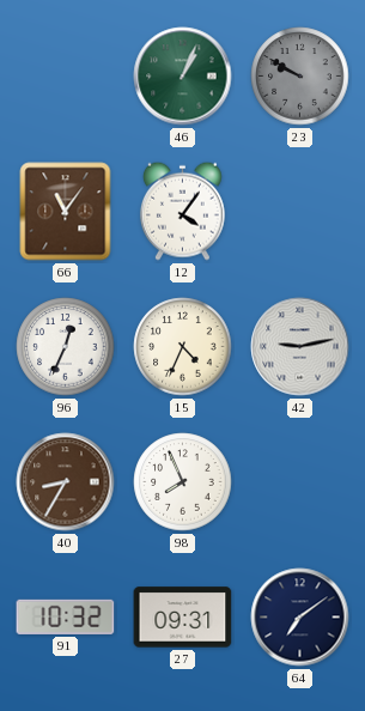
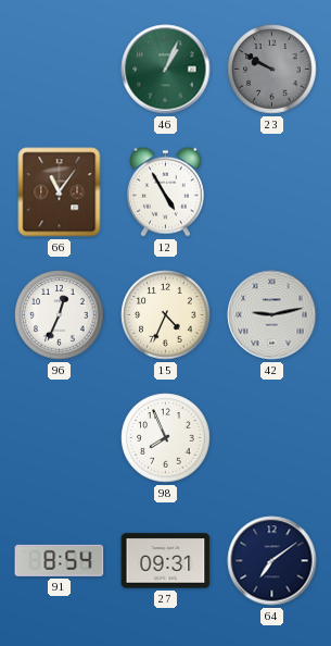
12: 4:06 -> 4:55 (165, 191)
40: 8:35 -> none (66, 482)
91: 10:32 -> 8:54 (60, 560)
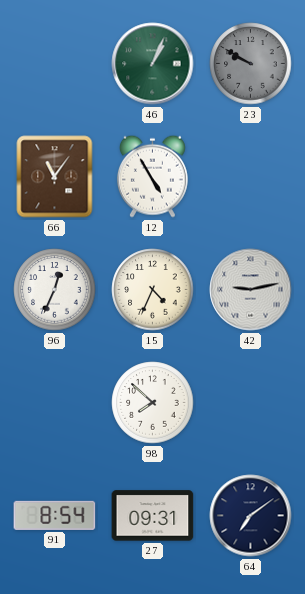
98: 7:56 -> 7:52 (153, 403)
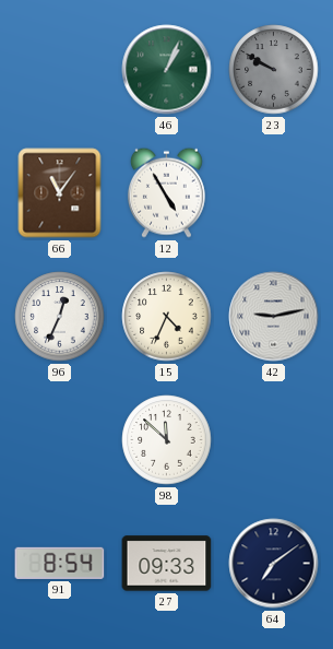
98: 7:52 -> 11:52 (167, 440)
27: 09:31 -> 09:33 (167, 564)
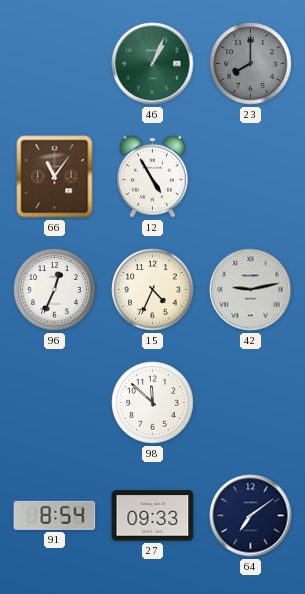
23: 9:50 -> 8:00 (251, 64)
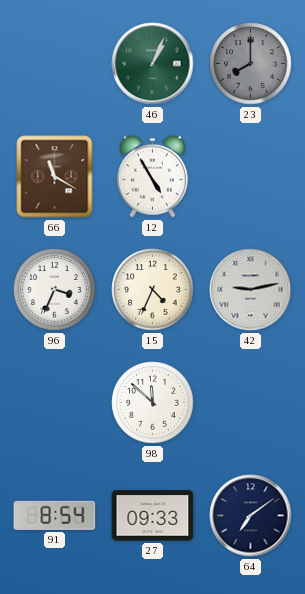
66: 11:06 -> 11:20 (55, 177)
96: 12:34 -> 3:34 (55, 290)
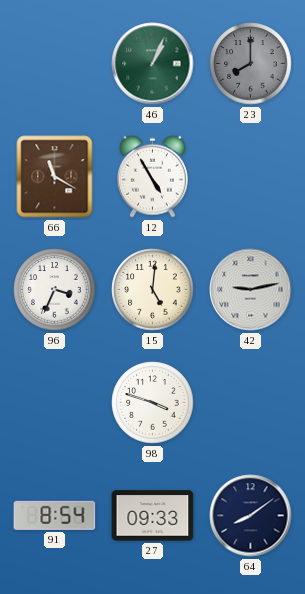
15: 4:34 -> 5:01 (153, 290)
98: 11:52 -> 3:48 (153, 403)
64: 7:09 -> 8:09 (251, 516)
